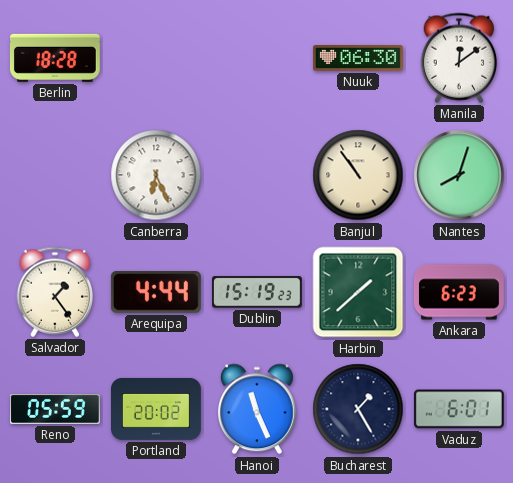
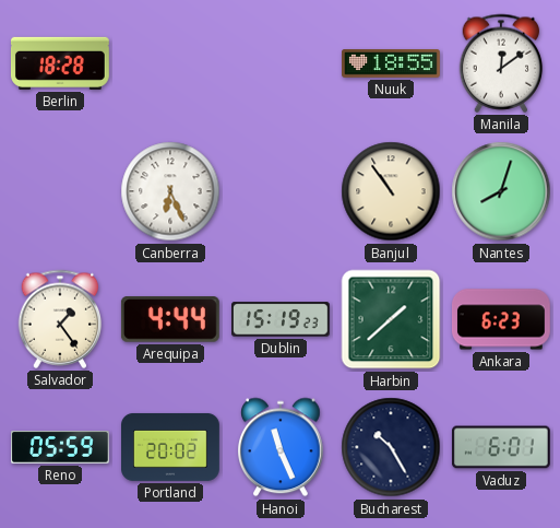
Nuuk: 06:30 -> 18:55 (392, 64)
Bucharest: 1:25 -> 10:25 (391, 447)
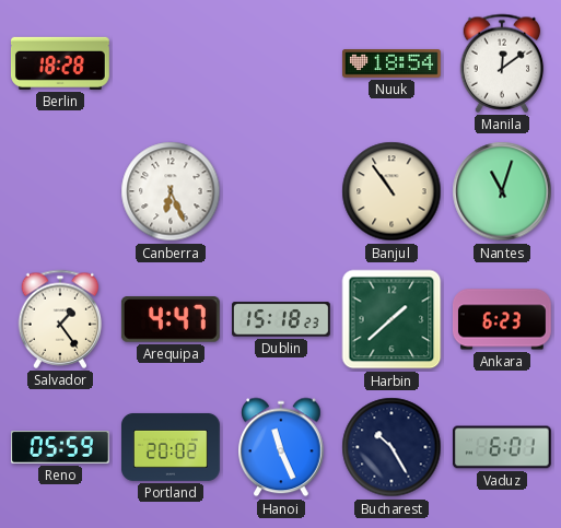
Nuuk: 18:55 -> 18:54 (393, 64)
Nantes: 8:03 -> 11:03 (502, 191)
Arequipa: 4:44 -> 4:47 (171, 319)
Dublin: 15:19 -> 15:18 (282, 319)
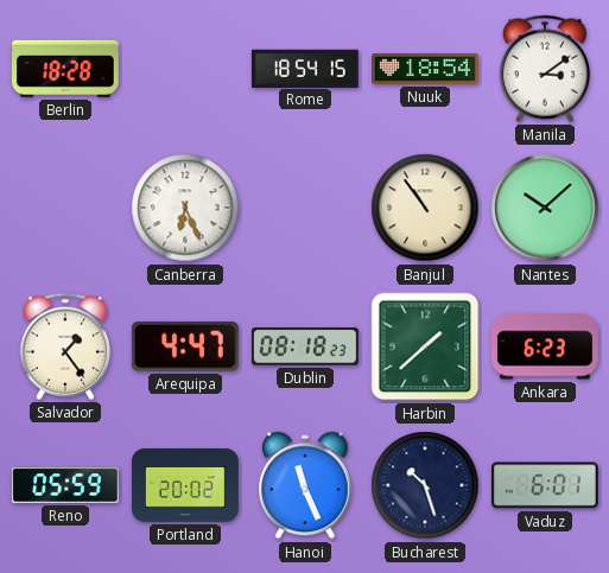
Rome: none -> 18:54 (305, 68)
Manila: 12:09 -> 3:09 (545, 69)
Nantes: 11:03 -> 10:08 (545, 208)
Dublin: 15:18 -> 08:18 (306, 346)
Bucharest: 10:25 -> 10:27 (425, 485)
